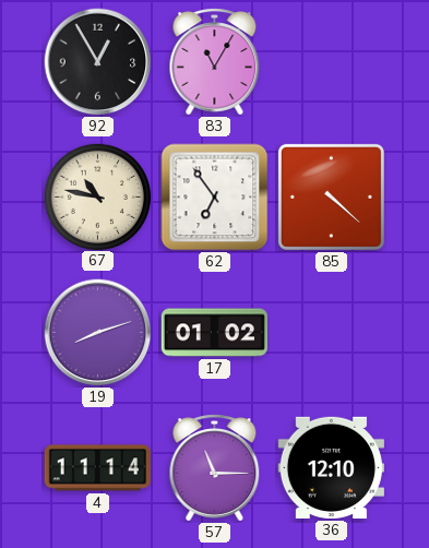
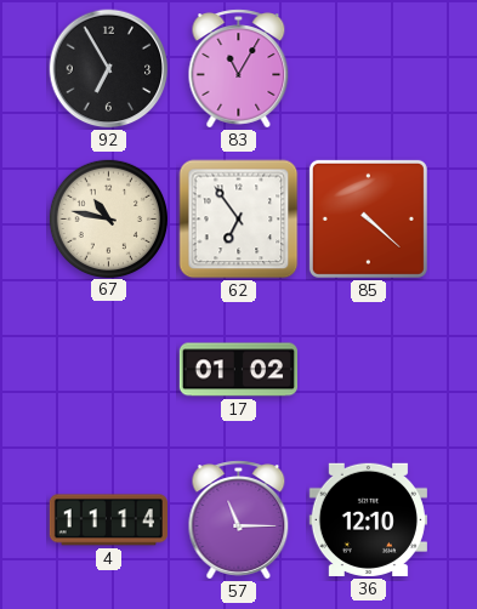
92: 12:55 -> 6:55 (109, 69)
19: 8:12 -> none (98, 333)
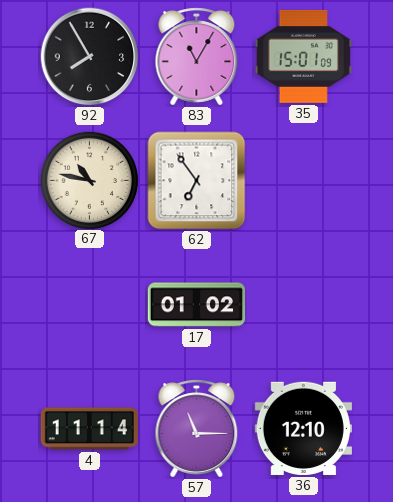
92: 6:55 -> 7:55 (90, 57)
35: none -> 15:01 (303, 56)
85: 4:22 -> none (368, 218)
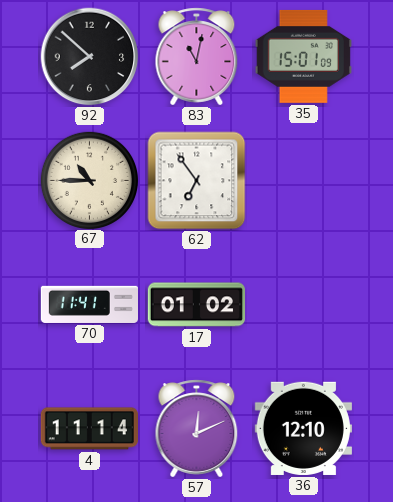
92: 7:55 -> 7:52 (90, 57)
83: 11:05 -> 11:02 (197, 57)
67: 10:47 -> 10:45 (89, 180)
70: none -> 11:41 (89, 304)
57: 11:15 -> 12:11 (197, 429)
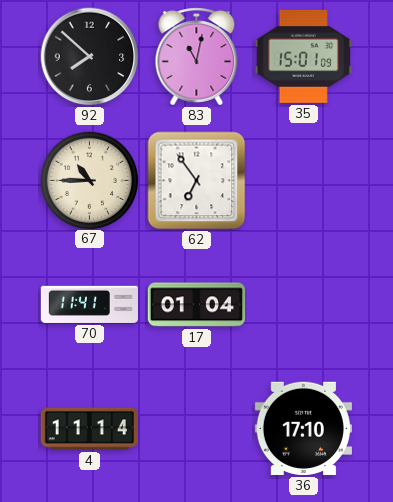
17: 01:02 -> 01:04 (196, 305)
57: 12:11 -> none (197, 429)
36: 12:10 -> 17:10 (303, 428)
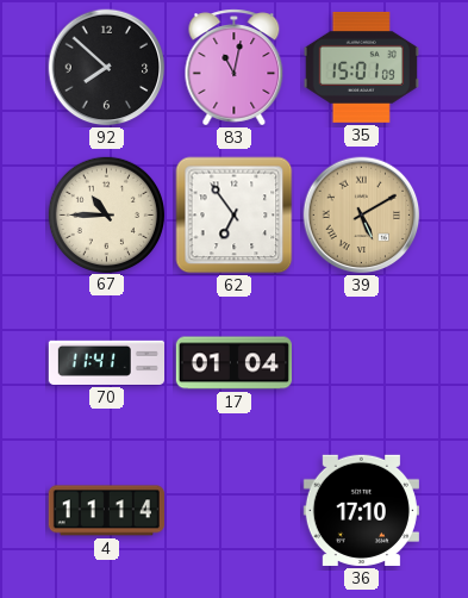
39: none -> 5:10 (362, 216)
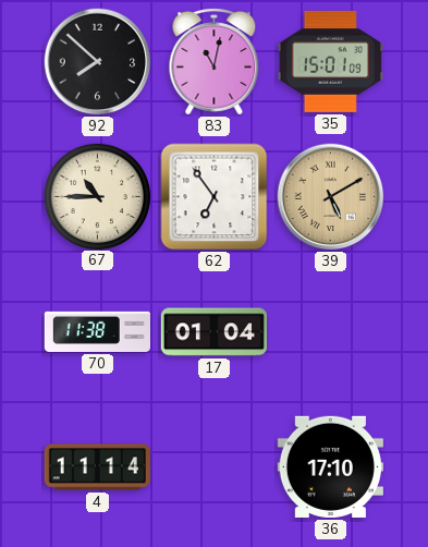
70: 11:41 -> 11:38 (97, 331)
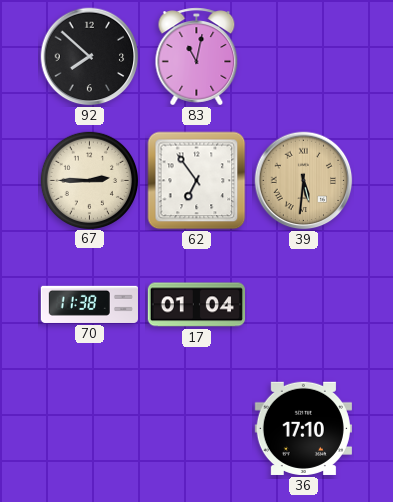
35: 15:01 -> none (330, 61)
67: 10:45 -> 2:45 (89, 180)
39: 5:10 -> 5:31 (304, 181)
4: 11:14 -> none (97, 467)
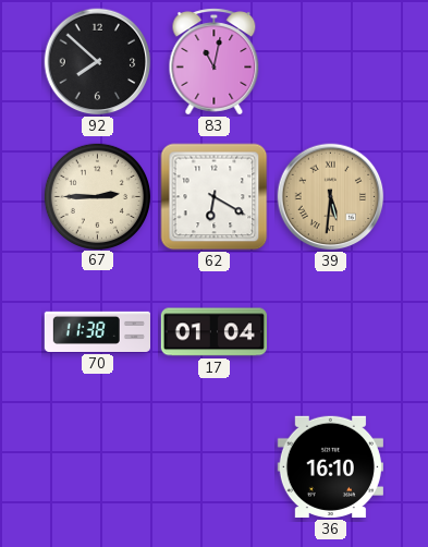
62: 6:54 -> 6:20 (215, 197)
36: 17:10 -> 16:10 (330, 466)
